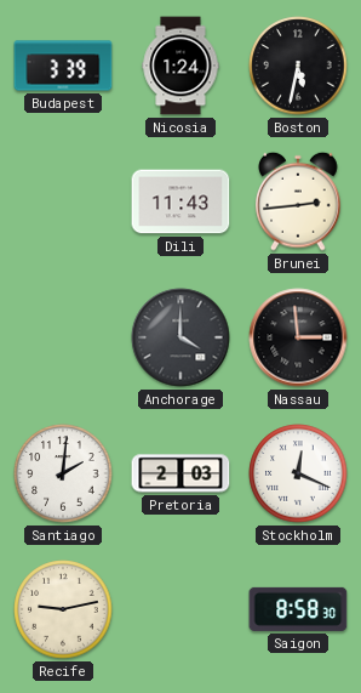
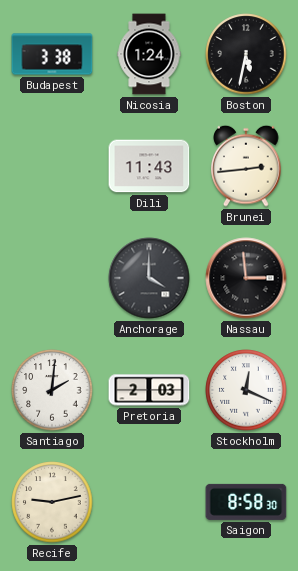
Budapest: 3:39 -> 3:38 (52, 54)
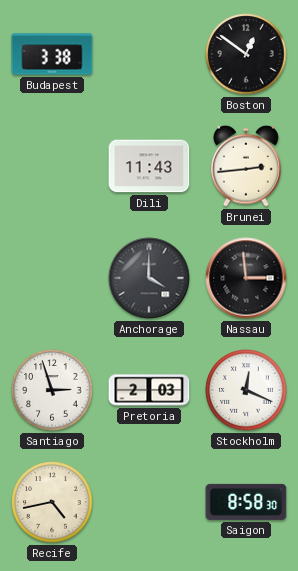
Nicosia: 1:24 -> none (149, 54)
Boston: 5:32 -> 12:51 (246, 54)
Santiago: 2:01 -> 2:57 (52, 390)
Recife: 9:13 -> 4:43 (52, 502)
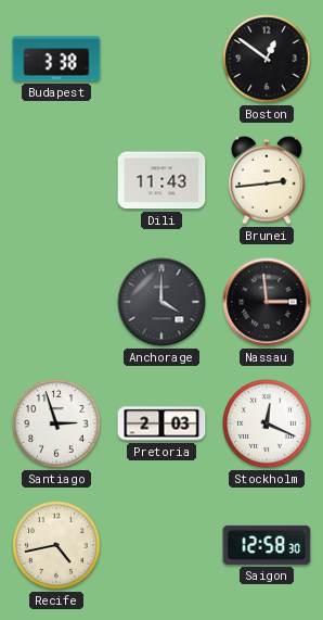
Saigon: 8:58 -> 12:58 (267, 545)
